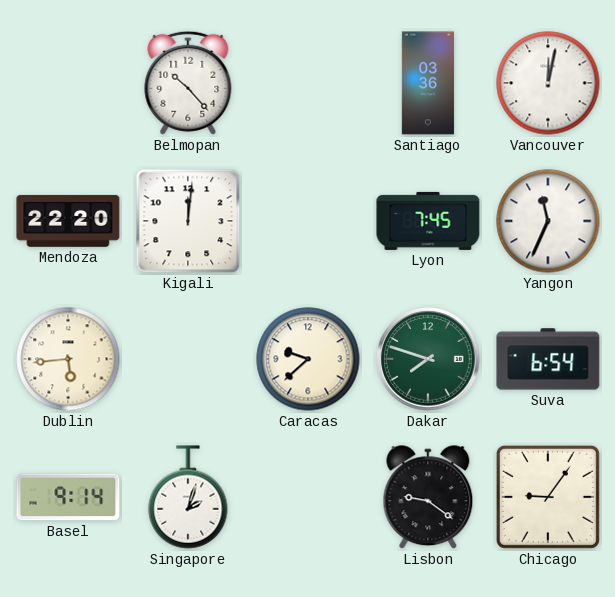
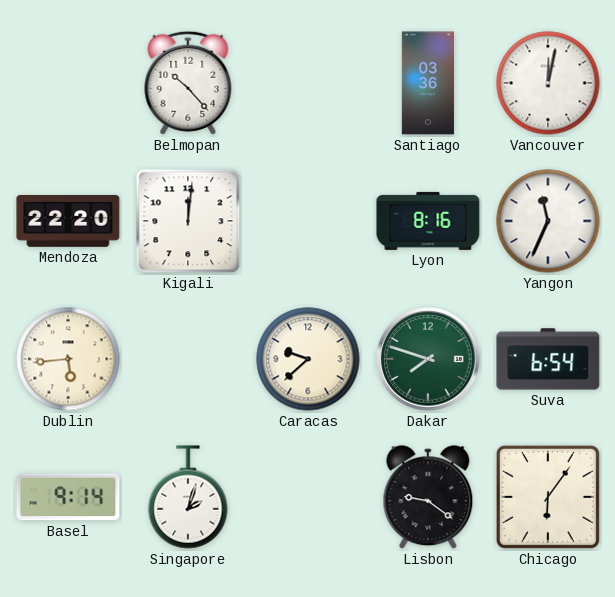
Lyon: 7:45 -> 8:16 (428, 221)
Chicago: 9:06 -> 6:06 (548, 497)
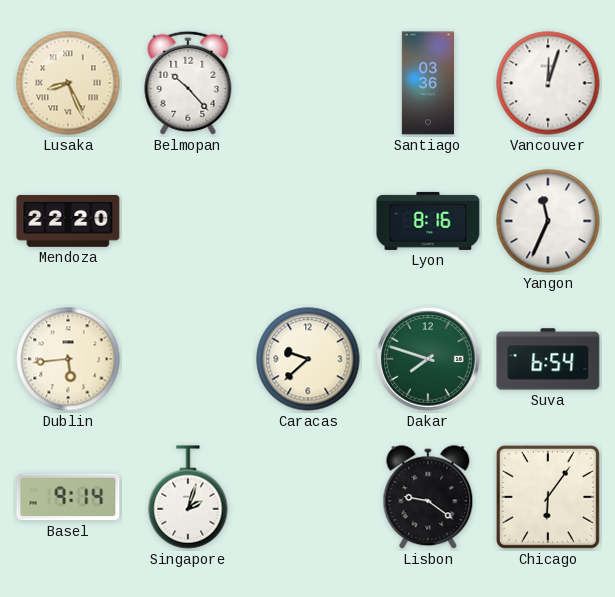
Lusaka: none -> 8:26 (68, 83)
Vancouver: 12:02 -> 12:03 (548, 83)
Kigali: 12:01 -> none (188, 221)
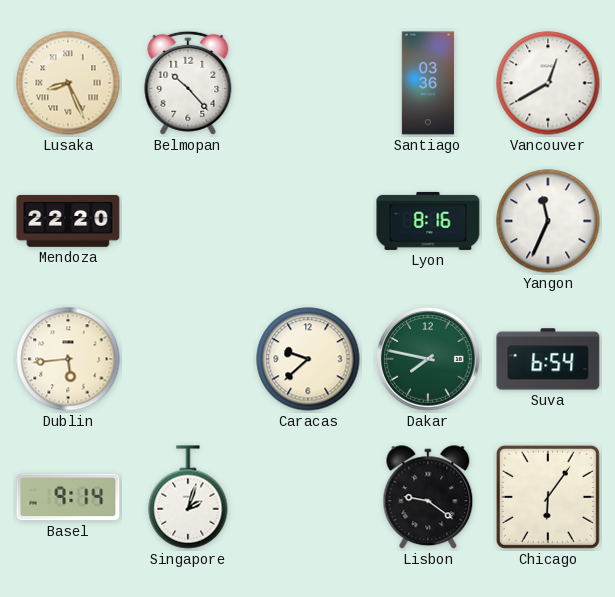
Vancouver: 12:03 -> 12:40 (548, 83)
Dakar: 7:48 -> 7:47 (428, 359)
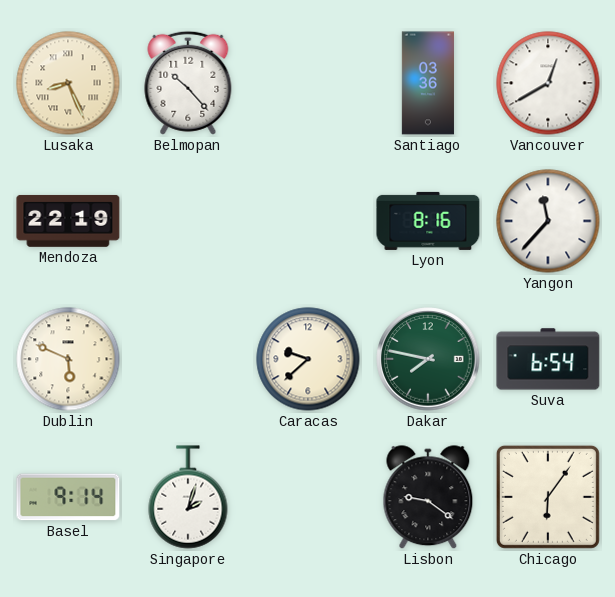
Mendoza: 22:20 -> 22:19 (68, 221)
Yangon: 11:34 -> 11:37 (548, 221)
Dublin: 5:44 -> 5:49 (68, 359)
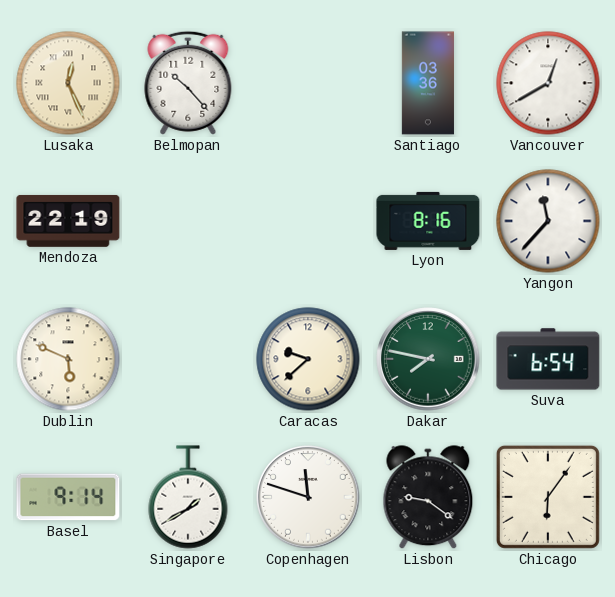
Lusaka: 8:26 -> 12:26 (68, 83)
Singapore: 2:03 -> 1:40 (188, 497)
Copenhagen: none -> 11:48 (308, 497)
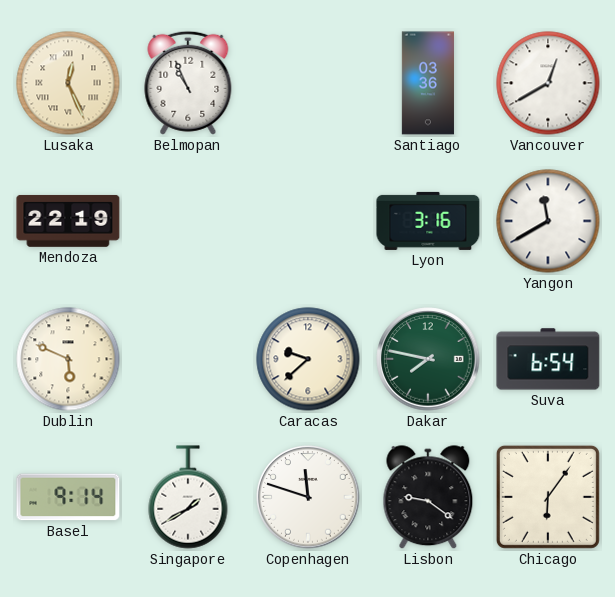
Belmopan: 10:23 -> 10:56 (188, 83)
Lyon: 8:16 -> 3:16 (428, 221)
Yangon: 11:37 -> 11:40 (548, 221)
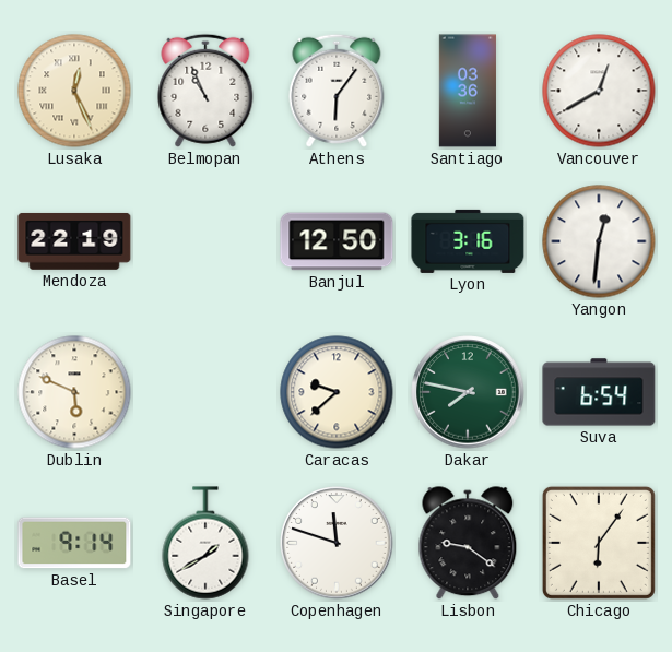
Athens: none -> 6:06 (337, 91)
Banjul: none -> 12:50 (337, 241)
Yangon: 11:40 -> 12:31 (599, 241)
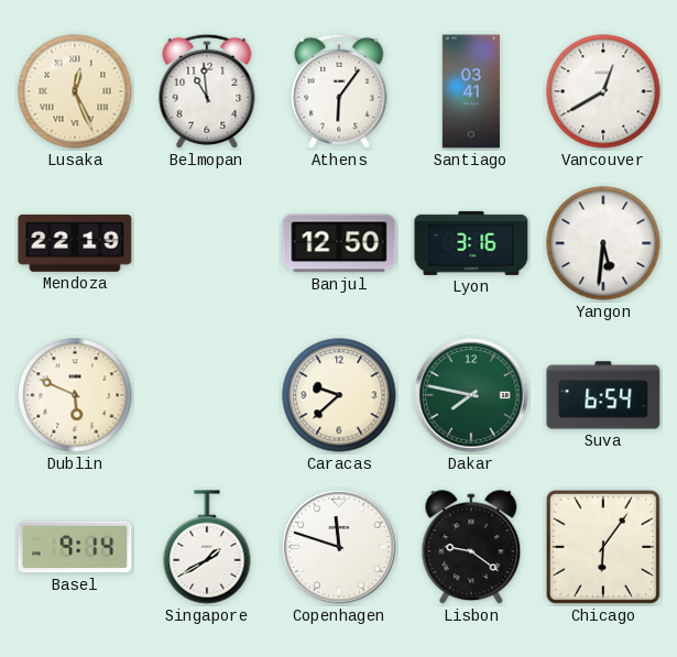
Belmopan: 10:56 -> 10:59 (207, 91)
Santiago: 03:36 -> 03:41 (471, 91)
Yangon: 12:31 -> 5:31 (603, 243)
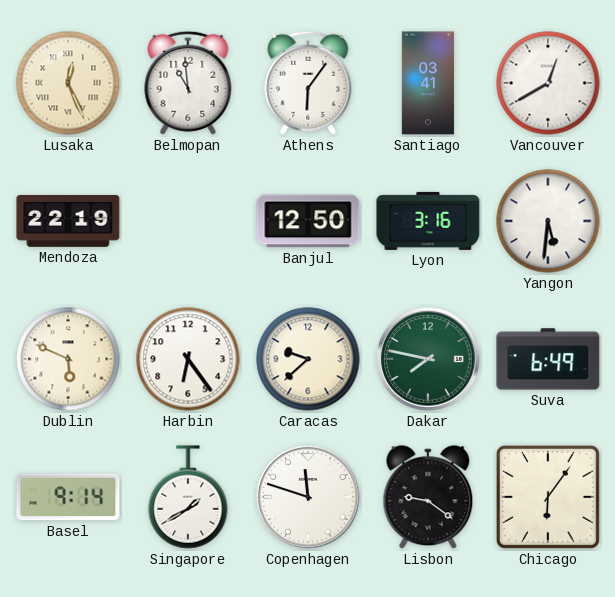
Harbin: none -> 6:24 (188, 359)
Suva: 6:54 -> 6:49 (548, 359)
